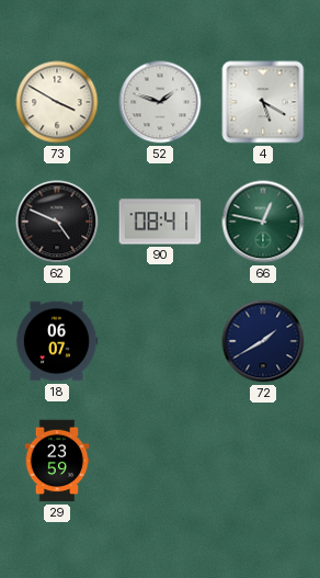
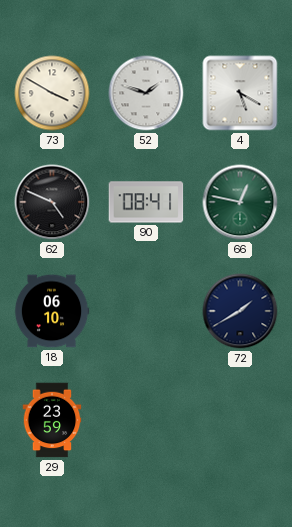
18: 06:07 -> 06:10 (52, 311)
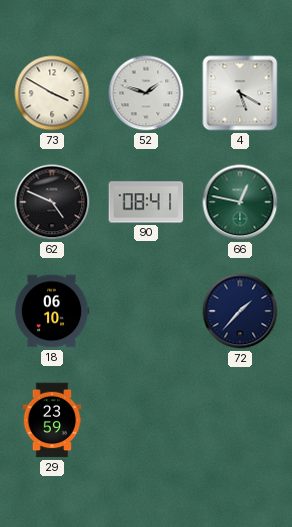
72: 1:40 -> 1:37 (240, 311)
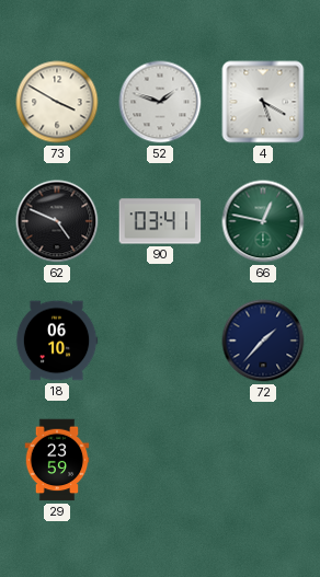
90: 08:41 -> 03:41 (160, 221)
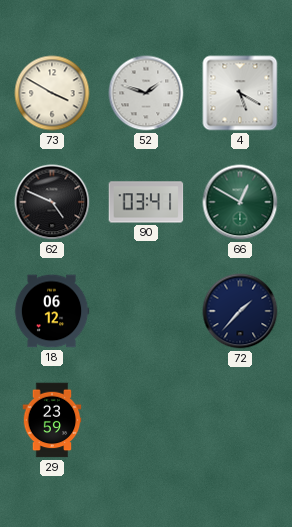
66: 12:47 -> 12:50 (240, 202)
18: 06:10 -> 06:12 (52, 311)
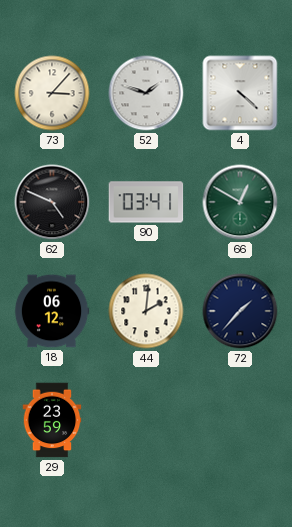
73: 3:50 -> 3:07 (52, 93)
4: 5:20 -> 4:22 (240, 93)
44: none -> 2:01 (146, 311)
